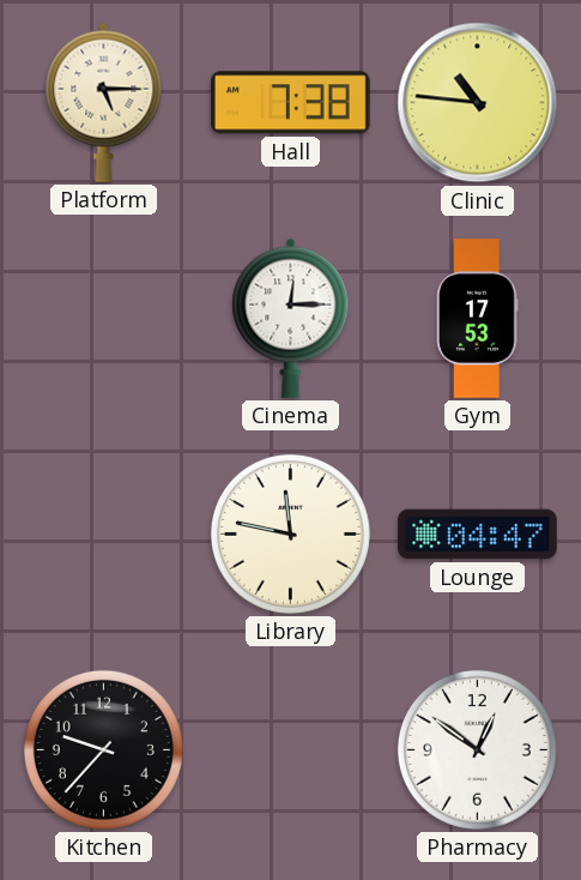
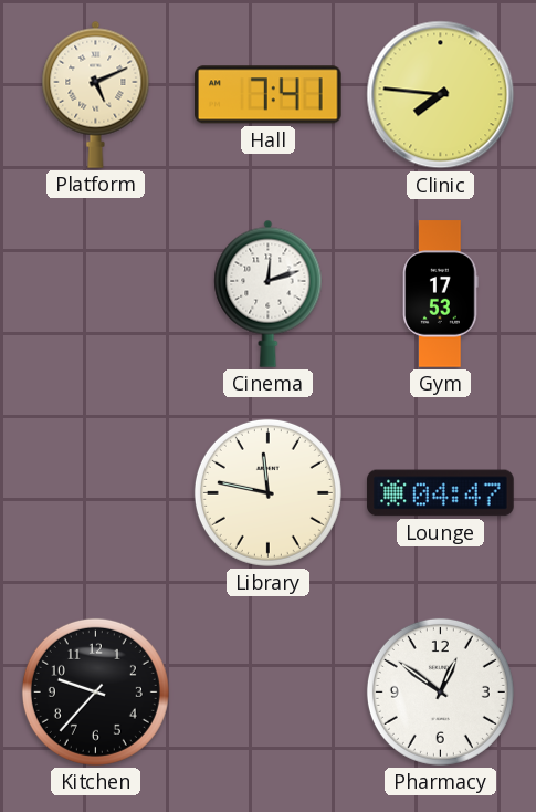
Platform: 5:15 -> 5:11 (96, 94)
Hall: 7:38 -> 7:41 (269, 95)
Clinic: 10:46 -> 7:46 (441, 95)
Cinema: 12:15 -> 12:12 (269, 293)
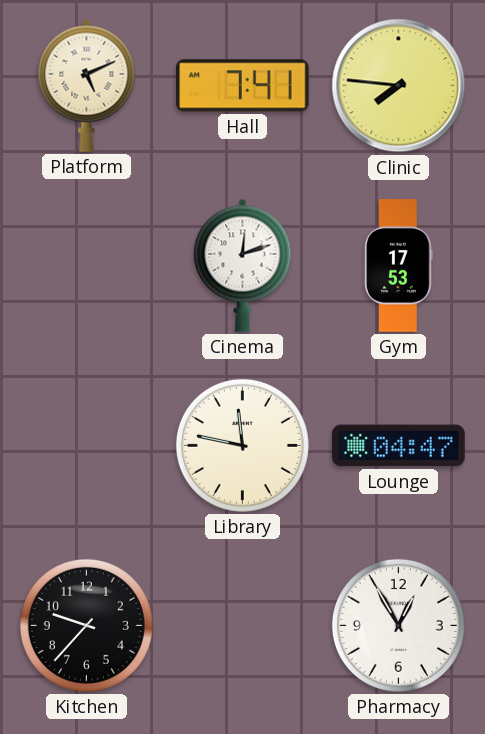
Pharmacy: 12:51 -> 12:55 (398, 625)
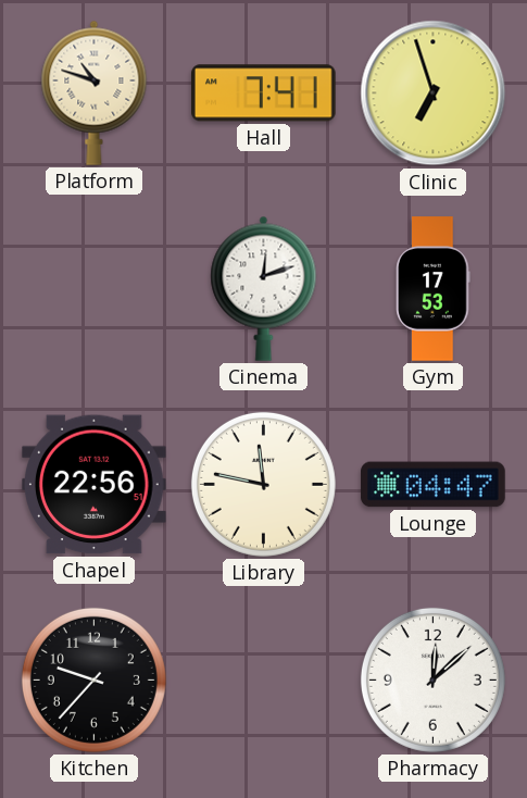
Platform: 5:11 -> 10:48 (95, 92)
Clinic: 7:46 -> 6:57 (434, 93)
Chapel: none -> 22:56 (95, 485)
Pharmacy: 12:55 -> 12:08 (432, 679)
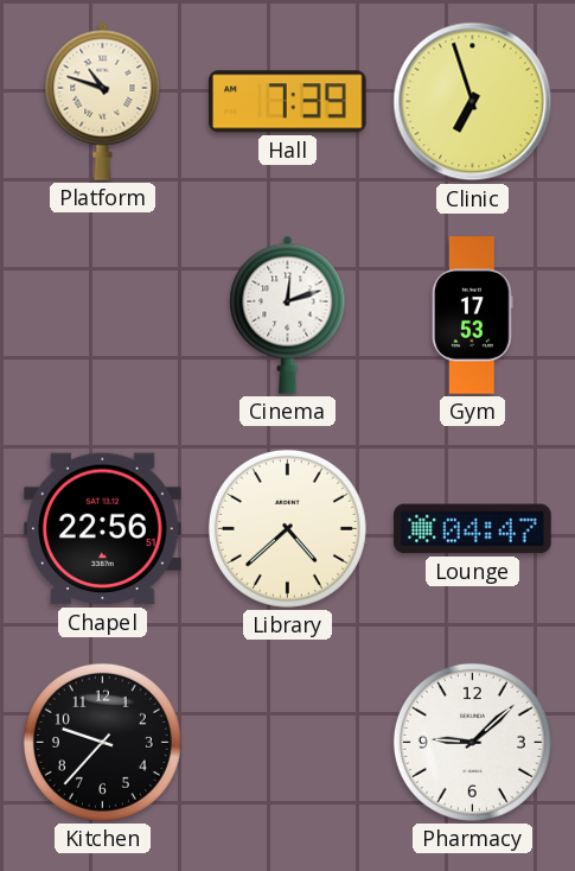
Hall: 7:41 -> 7:39 (288, 102)
Library: 11:47 -> 4:38 (287, 528)
Pharmacy: 12:08 -> 9:08 (472, 742)
